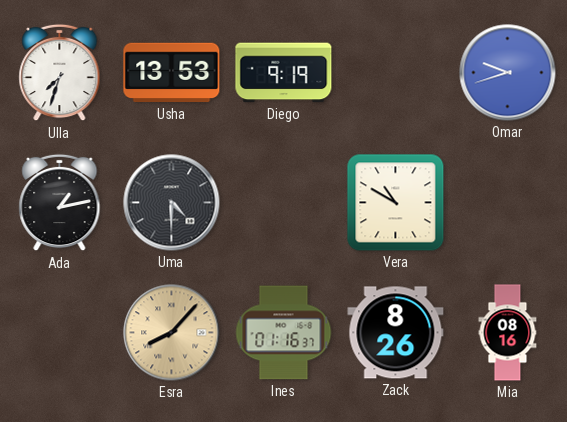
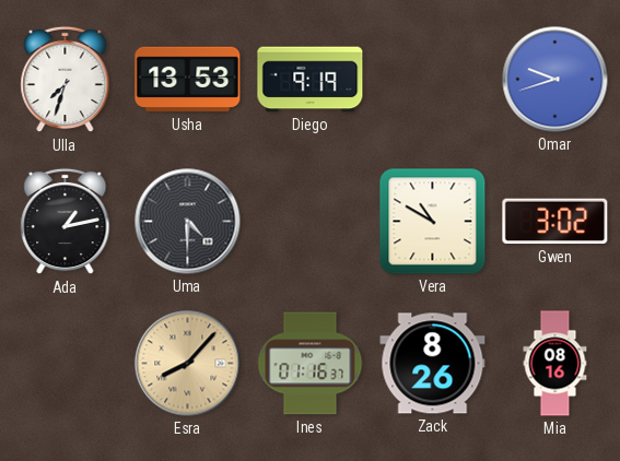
Gwen: none -> 3:02 (555, 222)
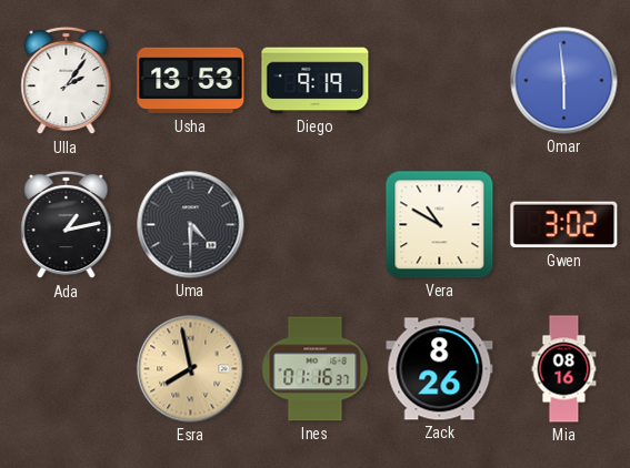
Ulla: 7:33 -> 2:06 (67, 81)
Omar: 9:42 -> 5:59 (564, 81)
Esra: 8:07 -> 7:58 (191, 369)
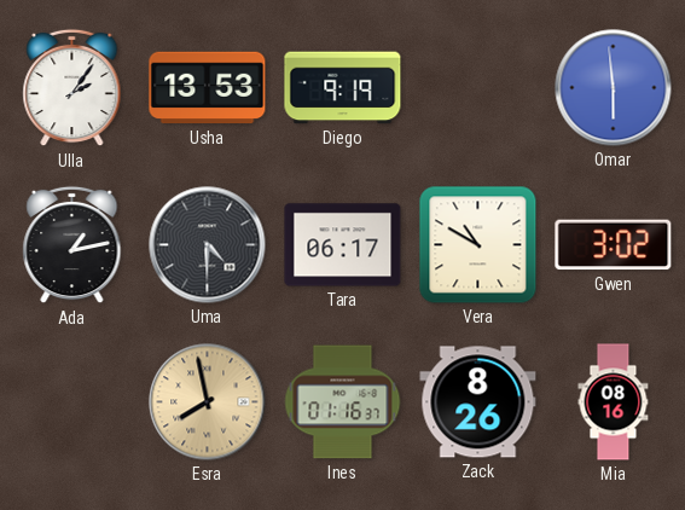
Tara: none -> 06:17 (343, 245)
